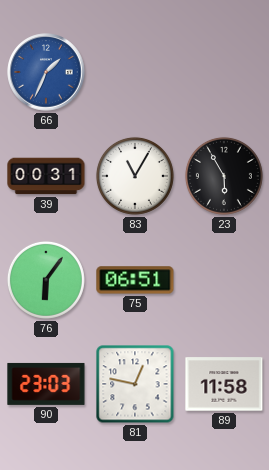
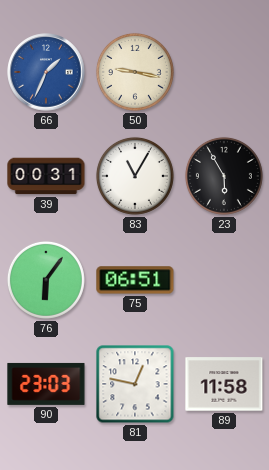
50: none -> 9:17 (135, 72)
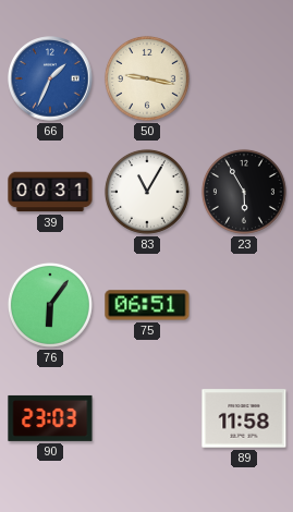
81: 12:47 -> none (135, 384)
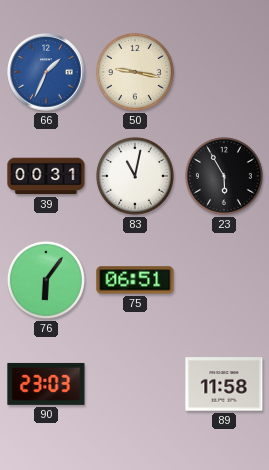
83: 11:05 -> 11:02 (135, 176)
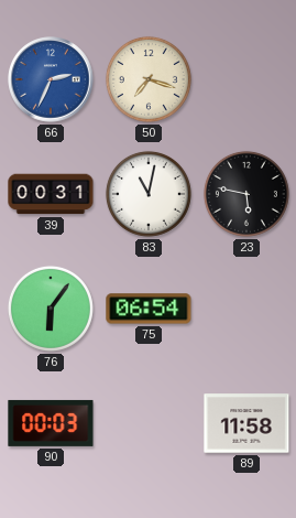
66: 1:34 -> 2:34 (51, 79)
50: 9:17 -> 7:18 (149, 79)
23: 5:55 -> 5:47 (246, 194)
75: 06:51 -> 06:54 (149, 309)
90: 23:03 -> 00:03 (51, 423)
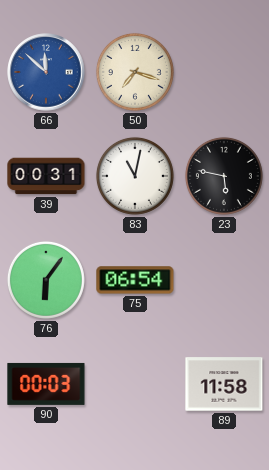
66: 2:34 -> 11:52 (46, 72)
